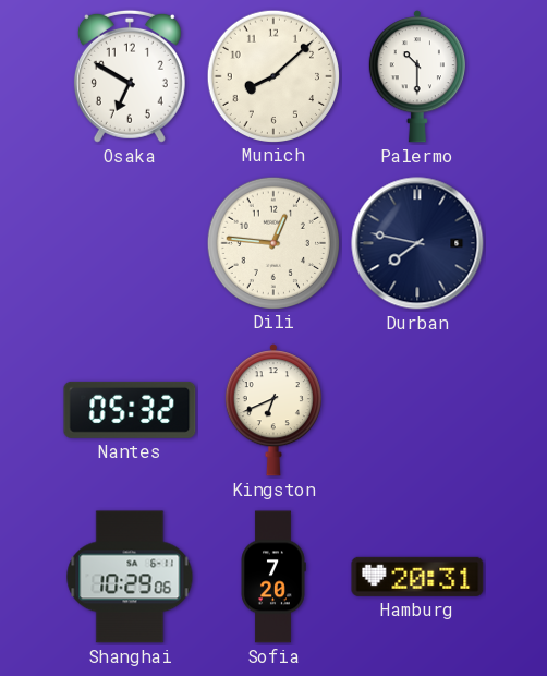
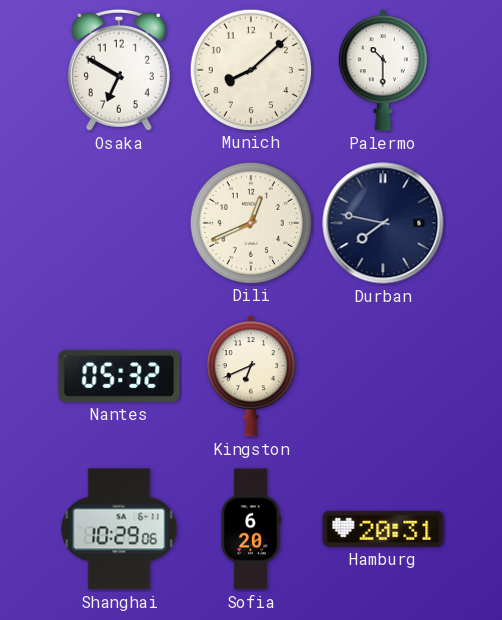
Dili: 12:46 -> 12:41 (250, 222)
Sofia: 7:20 -> 6:20 (251, 529)
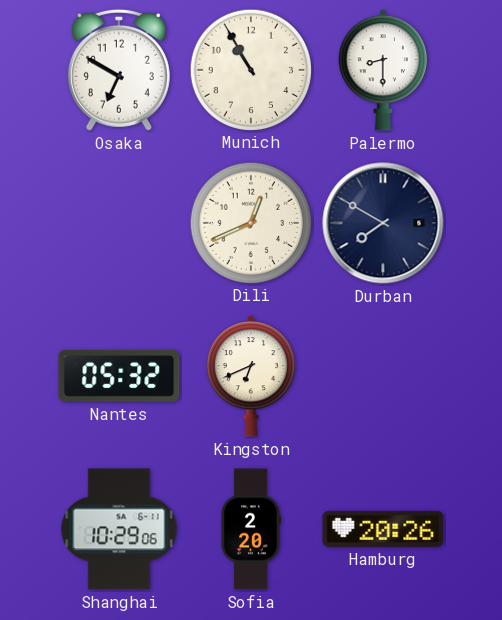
Munich: 8:08 -> 10:55 (250, 69)
Palermo: 10:30 -> 8:30 (383, 70)
Durban: 7:47 -> 7:50 (383, 223)
Sofia: 6:20 -> 2:20 (251, 529)
Hamburg: 20:31 -> 20:26 (383, 529)
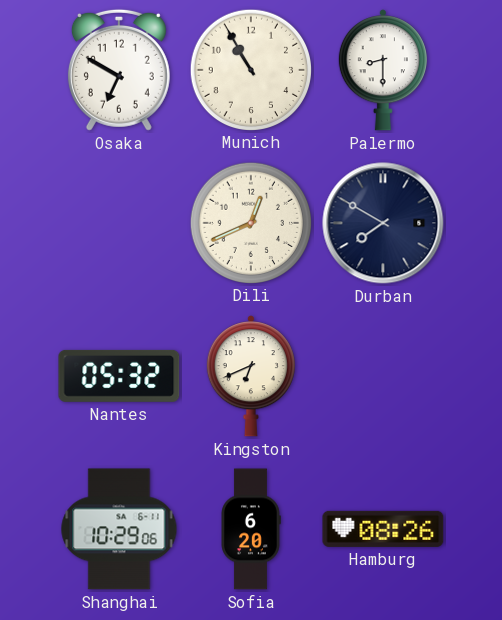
Sofia: 2:20 -> 6:20 (251, 529)
Hamburg: 20:26 -> 08:26 (383, 529)
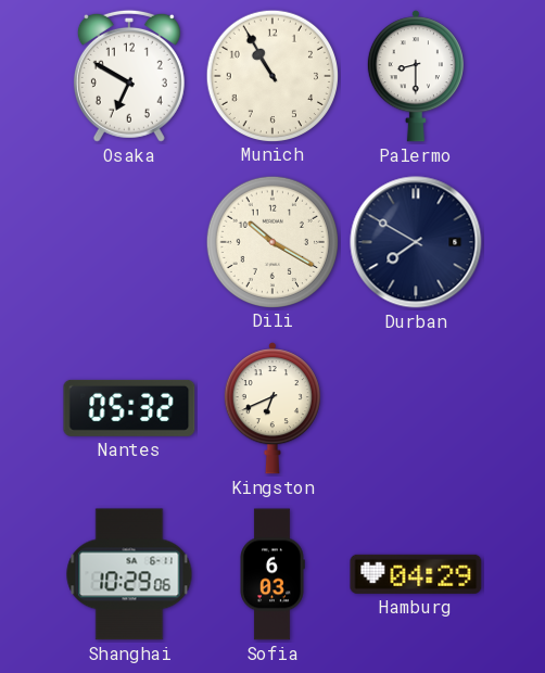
Dili: 12:41 -> 10:20 (271, 241)
Sofia: 6:20 -> 6:03 (272, 574)
Hamburg: 08:26 -> 04:29 (416, 574)
